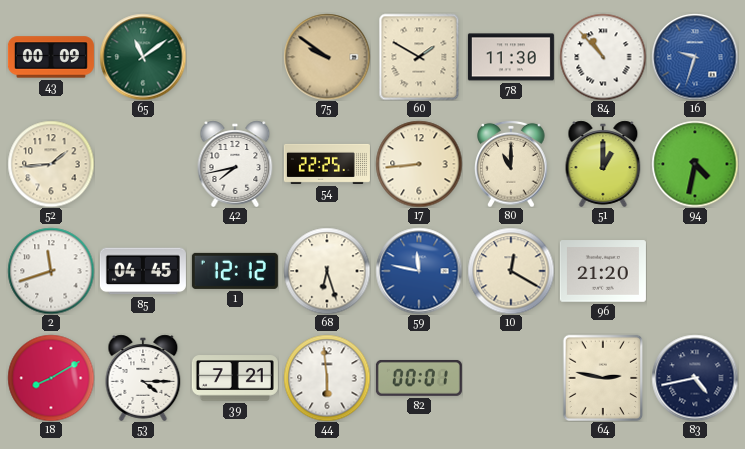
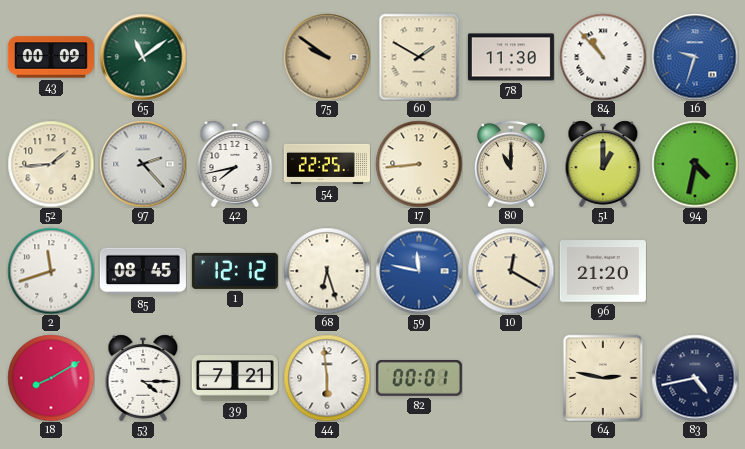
97: none -> 2:23 (143, 164)
85: 04:45 -> 08:45 (143, 271)
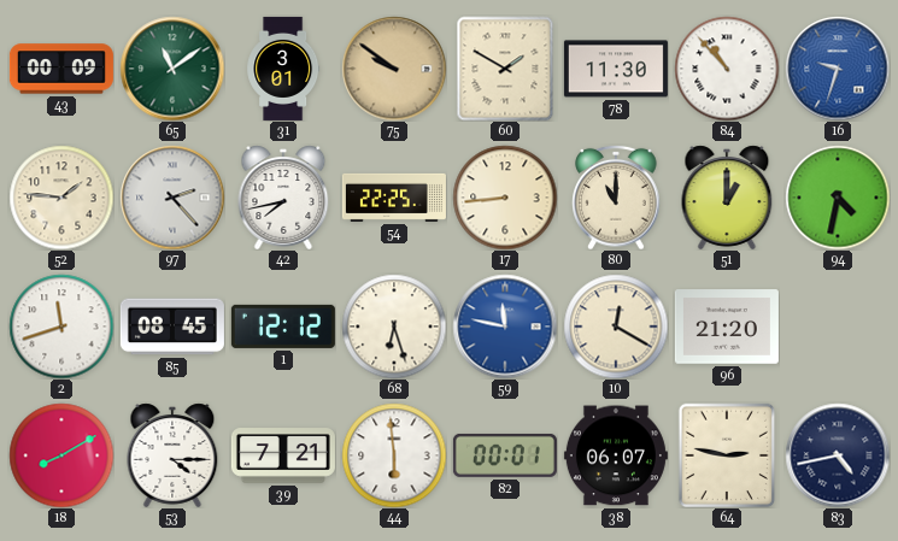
31: none -> 3:01 (283, 69)
52: 1:44 -> 1:46 (61, 198)
38: none -> 06:07 (616, 455)
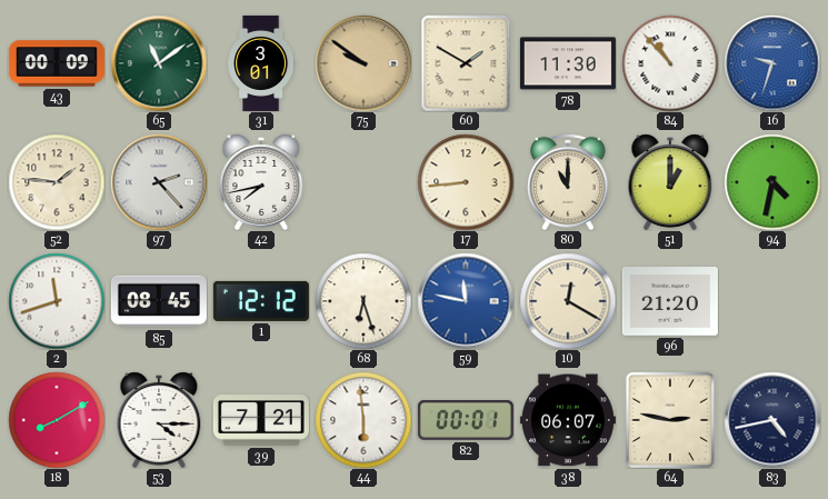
54: 22:25 -> none (394, 198)
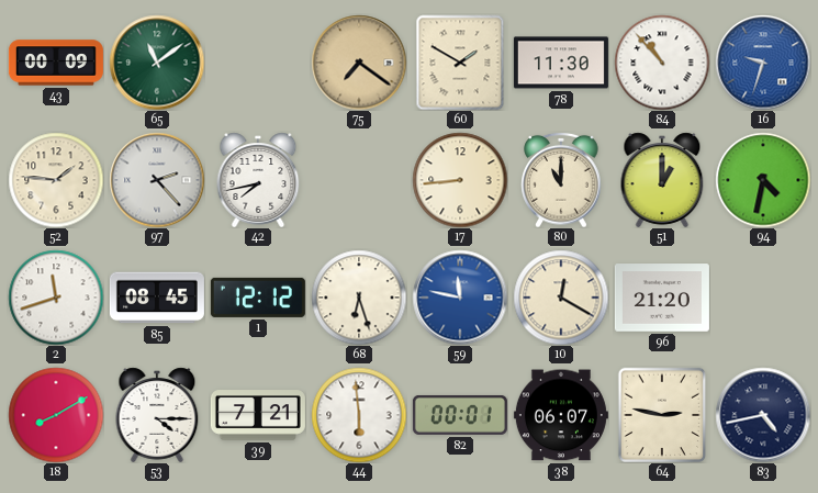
31: 3:01 -> none (261, 63)
75: 9:51 -> 7:21 (359, 63)
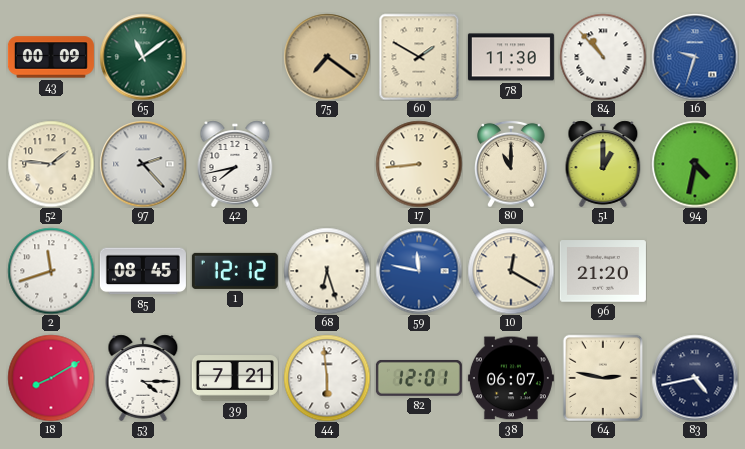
82: 00:01 -> 12:01 (419, 378)
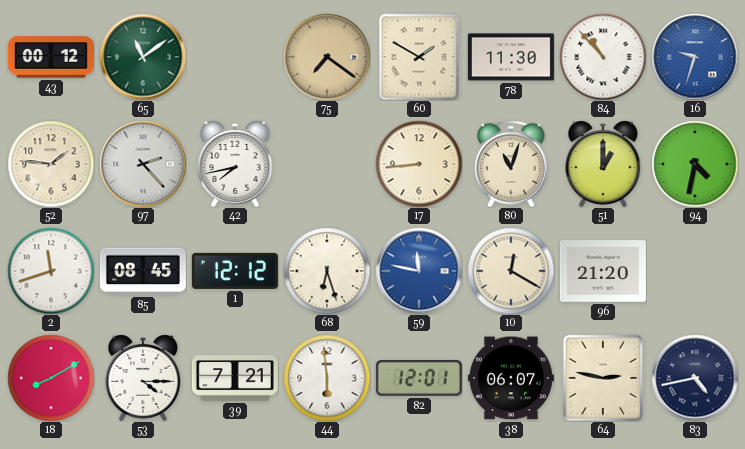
43: 00:09 -> 00:12 (51, 57)
80: 11:00 -> 11:03 (511, 164)
